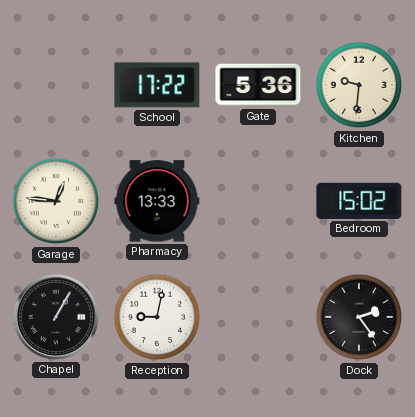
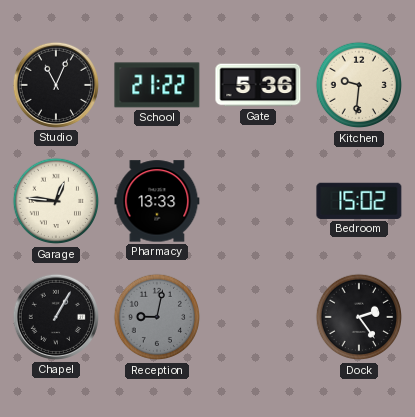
Studio: none -> 11:04 (56, 85)
School: 17:22 -> 21:22 (157, 85)
Reception dial: white -> grey (157, 317)
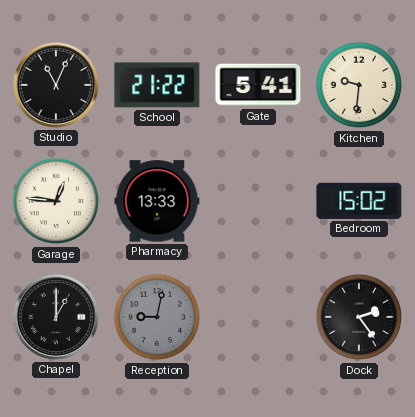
Gate: 5:36 -> 5:41 (258, 85)
Chapel: 1:05 -> 1:00 (56, 317)
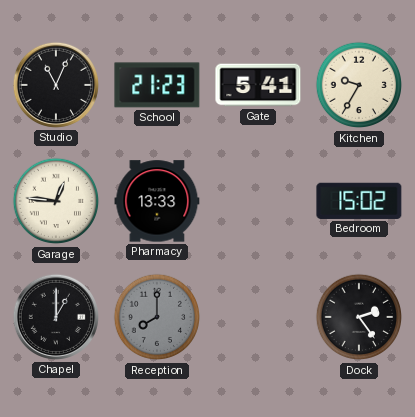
School: 21:22 -> 21:23 (157, 85)
Kitchen: 9:31 -> 9:35 (359, 85)
Reception: 9:02 -> 8:00 (157, 317)
